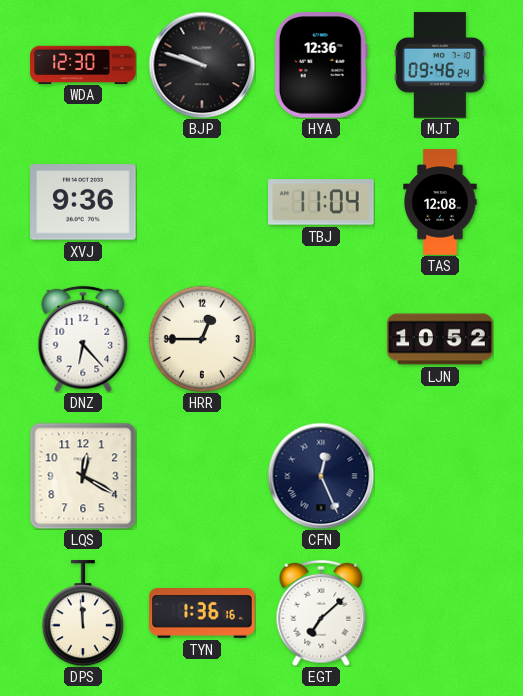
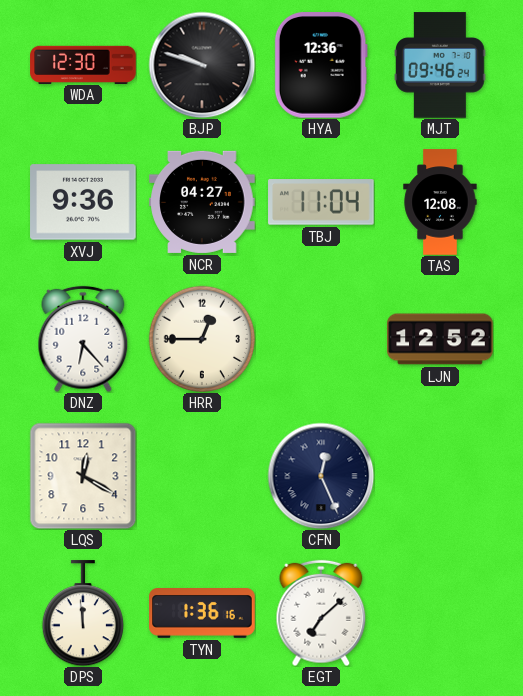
NCR: none -> 04:27 (202, 202)
LJN: 10:52 -> 12:52 (440, 339)
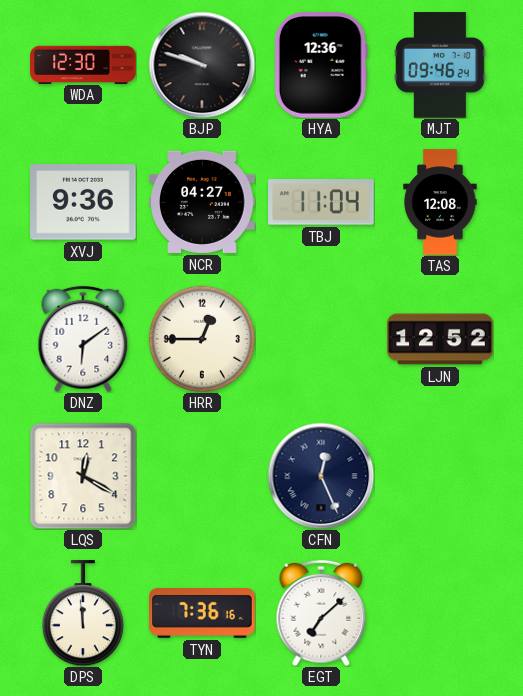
DNZ: 6:23 -> 6:09 (83, 339)
TYN: 1:36 -> 7:36 (202, 614)
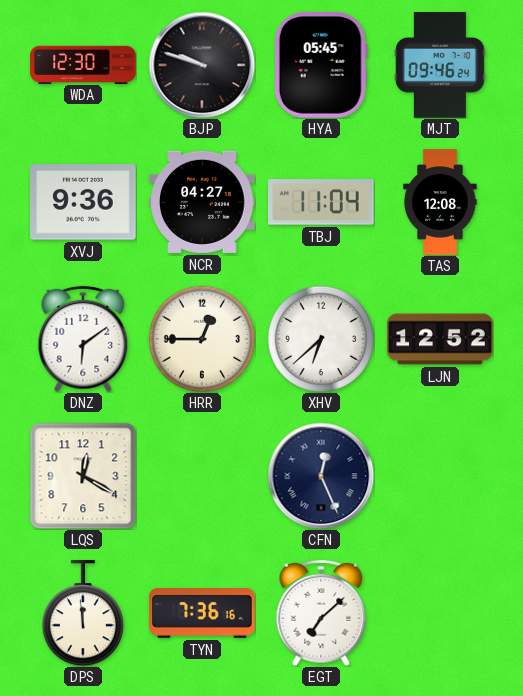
HYA: 12:36 -> 05:45 (321, 65)
XHV: none -> 6:38 (320, 338)
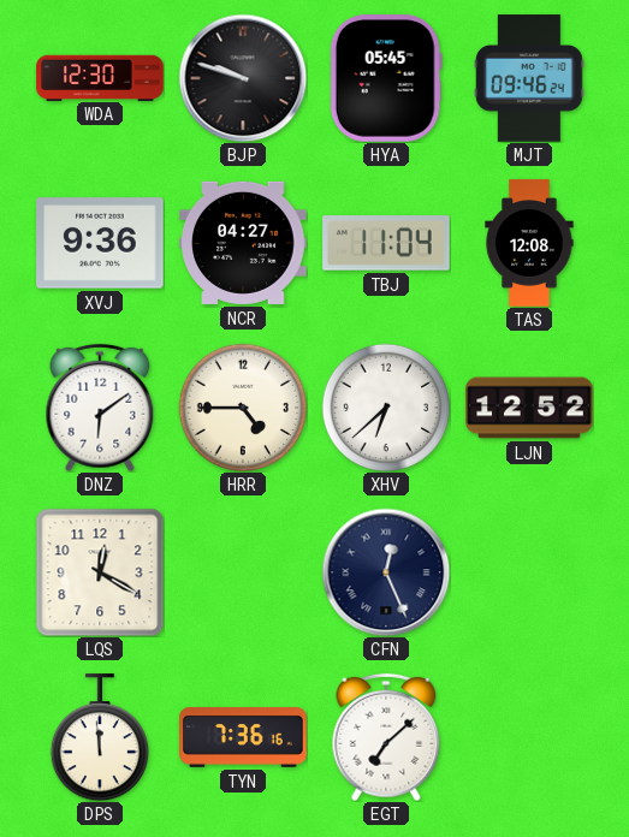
HRR: 12:45 -> 4:45 (242, 406)
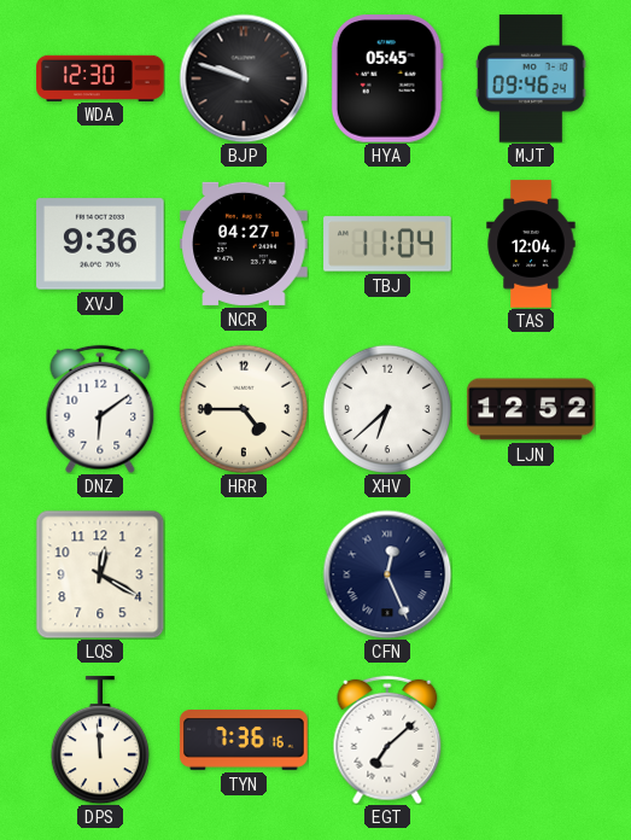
TAS: 12:08 -> 12:04 (531, 244)
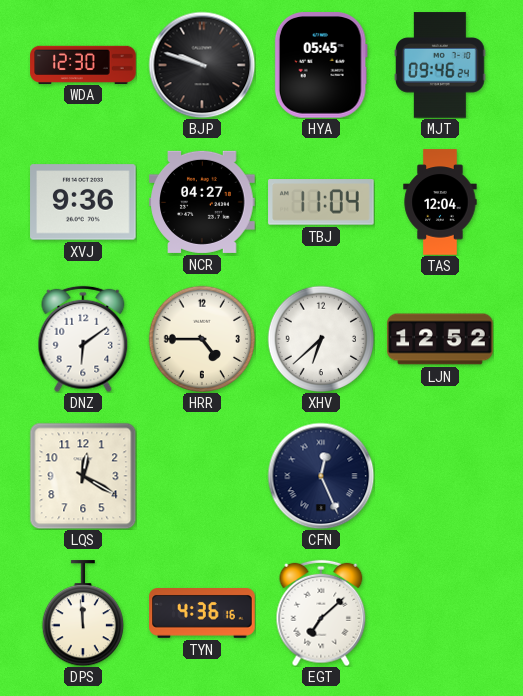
TYN: 7:36 -> 4:36 (202, 614)
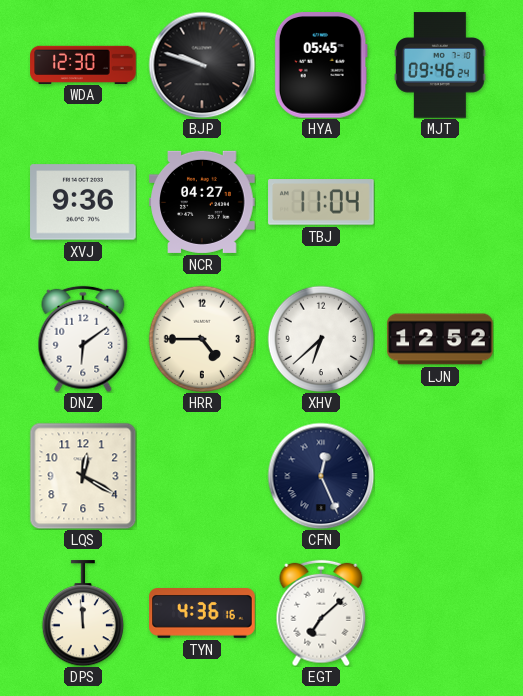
TAS: 12:04 -> none (440, 202)
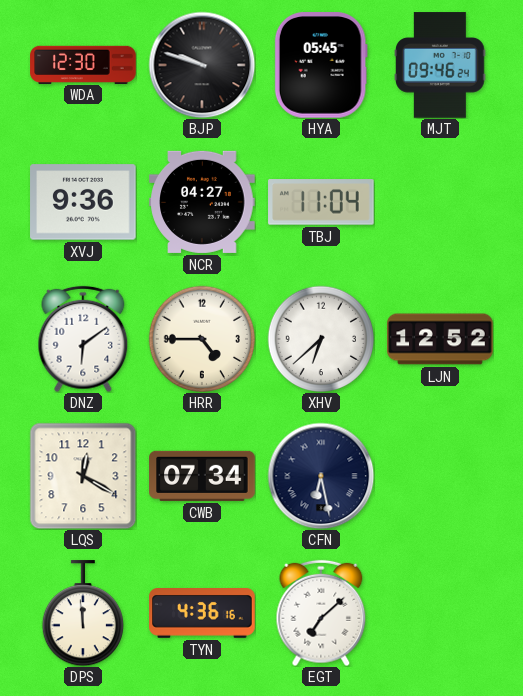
CWB: none -> 07:34 (202, 476)
CFN: 12:26 -> 6:28 (321, 476)
